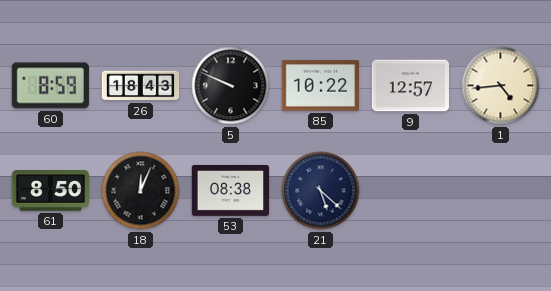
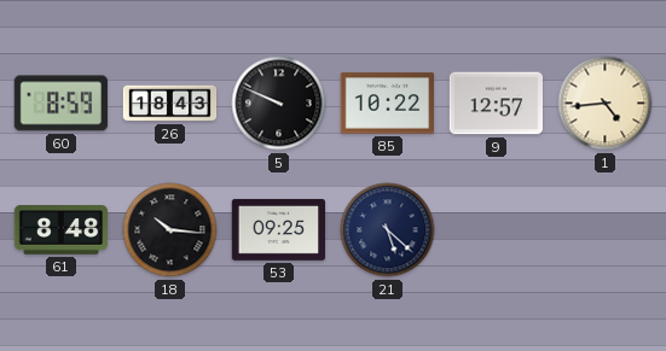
61: 8:50 -> 8:48 (60, 230)
18: 12:04 -> 10:16 (170, 230)
53: 08:38 -> 09:25 (279, 230)
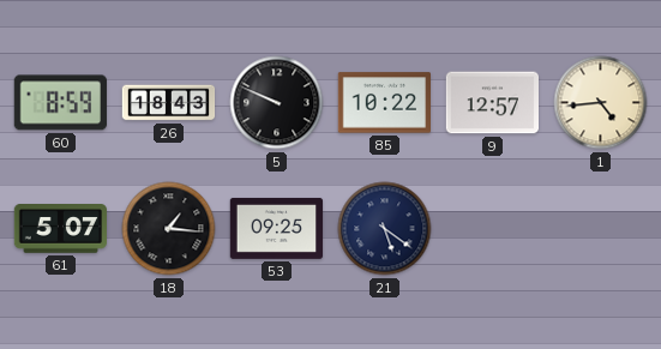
61: 8:48 -> 5:07 (60, 229)
18: 10:16 -> 1:16 (169, 229)
21: 5:22 -> 5:21 (385, 229)
